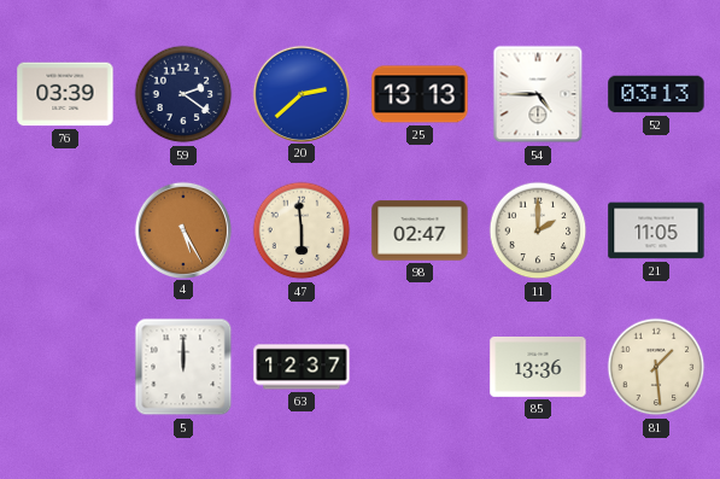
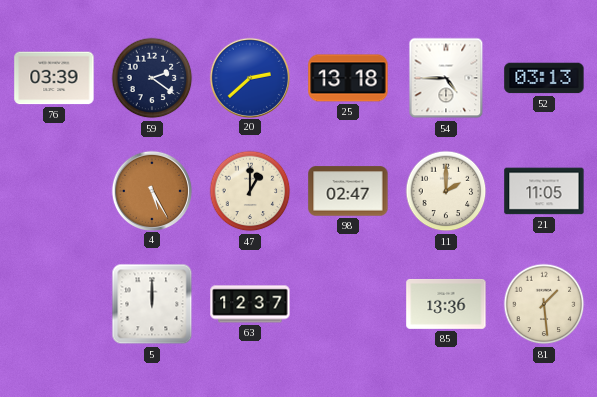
25: 13:13 -> 13:18 (348, 78)
47: 5:59 -> 1:00 (250, 191)
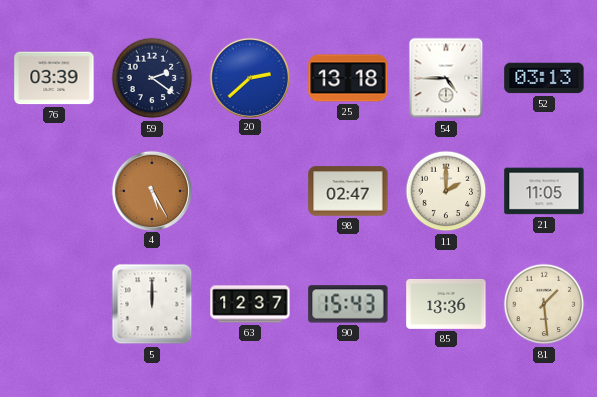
47: 1:00 -> none (250, 191)
90: none -> 15:43 (348, 304)
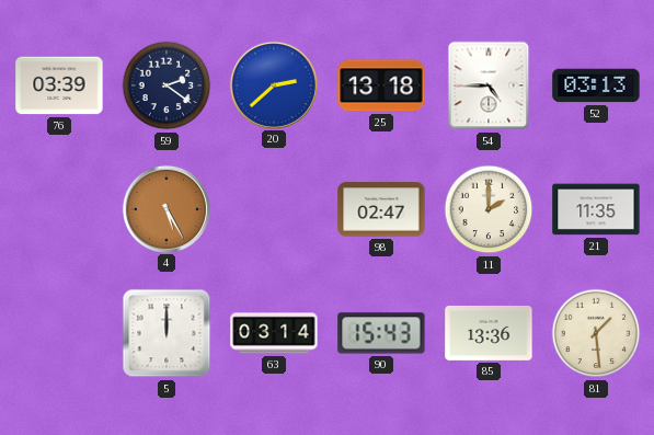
21: 11:05 -> 11:35 (596, 209)
63: 12:37 -> 03:14 (274, 333)
